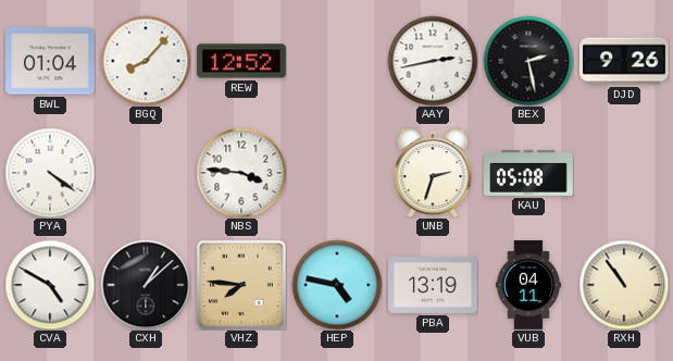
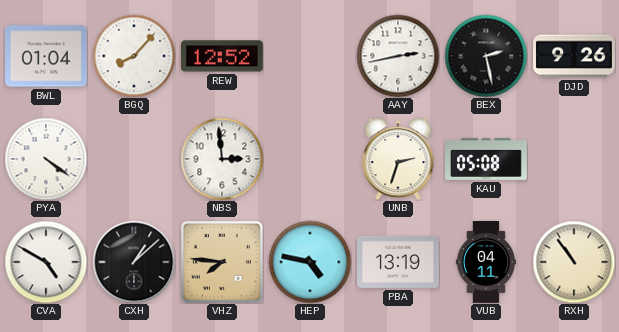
NBS: 3:46 -> 2:59 (222, 159)
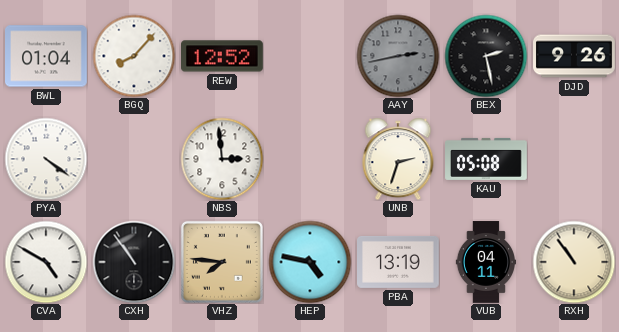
AAY dial: white -> grey (398, 56)
CXH: 1:08 -> 10:54 (134, 262)
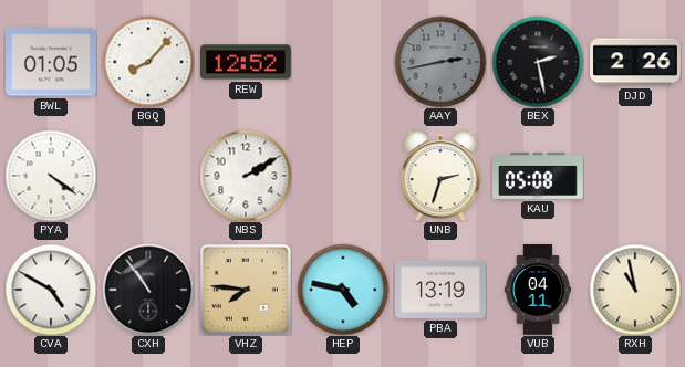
BWL: 01:04 -> 01:05 (52, 62)
DJD: 9:26 -> 2:26 (635, 62)
NBS: 2:59 -> 2:10 (246, 176)
RXH: 10:54 -> 10:58 (635, 290)
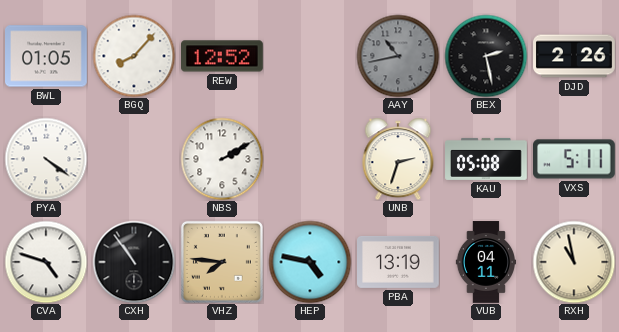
AAY: 2:43 -> 10:43 (398, 56)
VXS: none -> 5:11 (575, 159)
CVA: 4:50 -> 4:48 (46, 262)
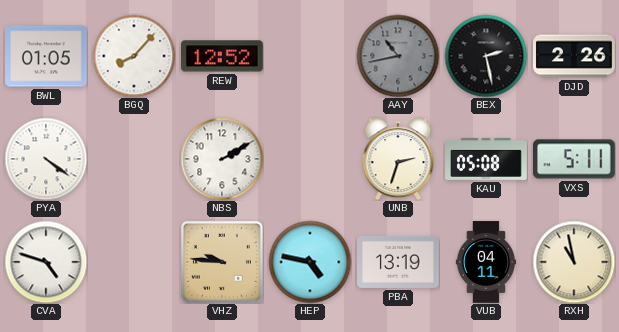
CXH: 10:54 -> none (134, 262)
VHZ: 7:46 -> 9:46 (222, 262)
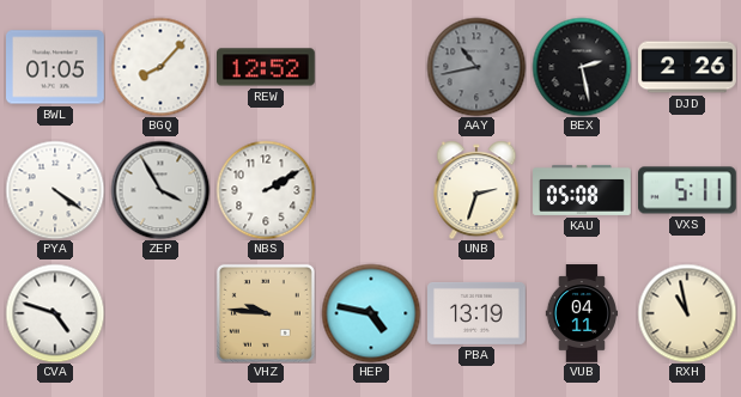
ZEP: none -> 3:55 (160, 190)
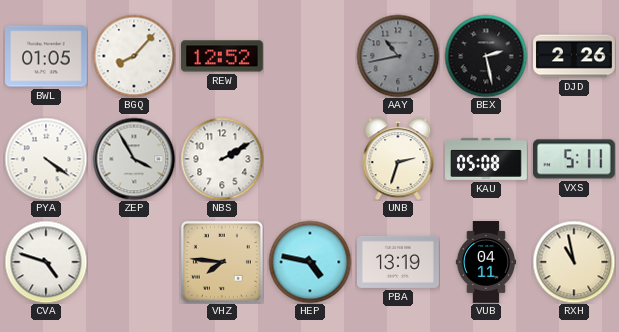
VHZ: 9:46 -> 7:46 (222, 262)
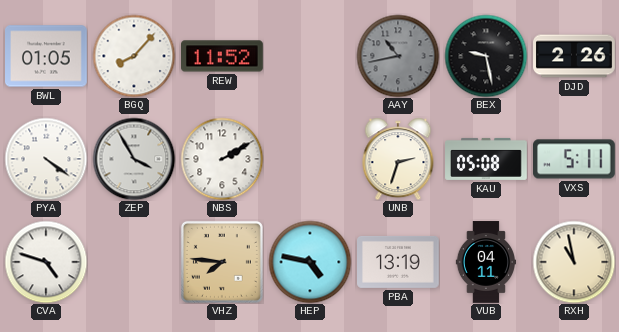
REW: 12:52 -> 11:52 (223, 56)
BEX: 2:28 -> 9:28 (486, 56)
